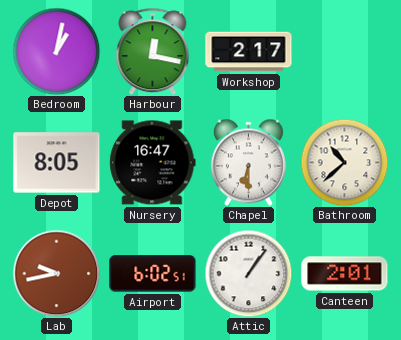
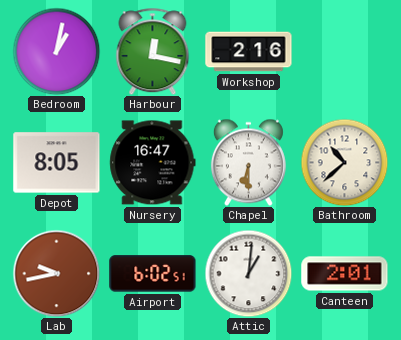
Workshop: 2:17 -> 2:16 (249, 52)
Attic: 1:06 -> 1:01 (248, 273)
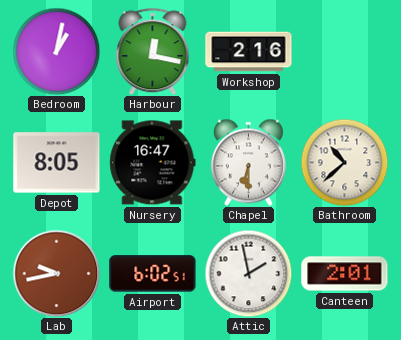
Attic: 1:01 -> 1:58 (248, 273)
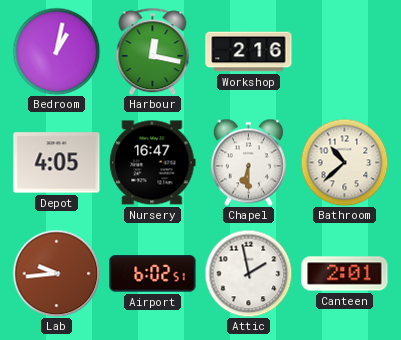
Depot: 8:05 -> 4:05 (57, 163)
Lab: 9:43 -> 9:44 (56, 273)
